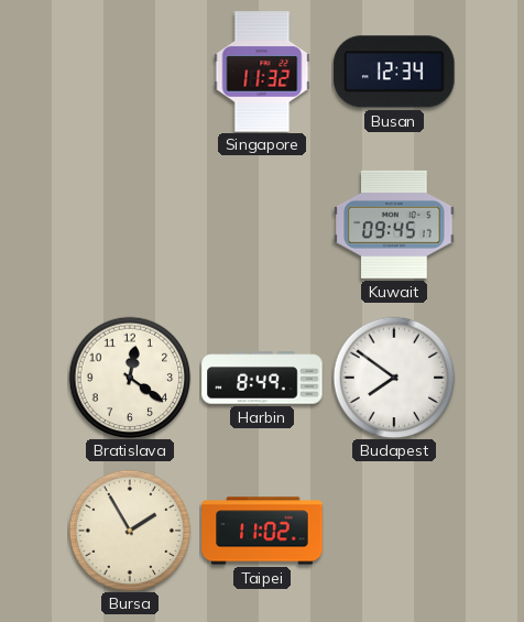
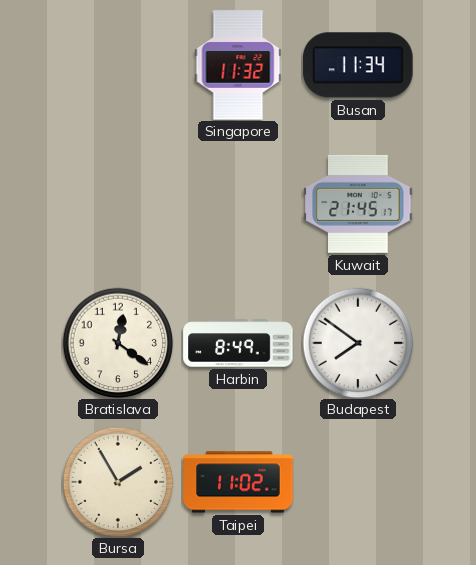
Busan: 12:34 -> 11:34 (358, 65)
Kuwait: 09:45 -> 21:45 (358, 204)
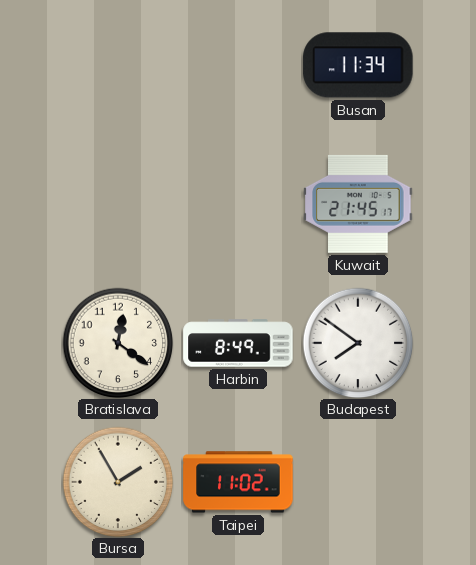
Singapore: 11:32 -> none (238, 65)
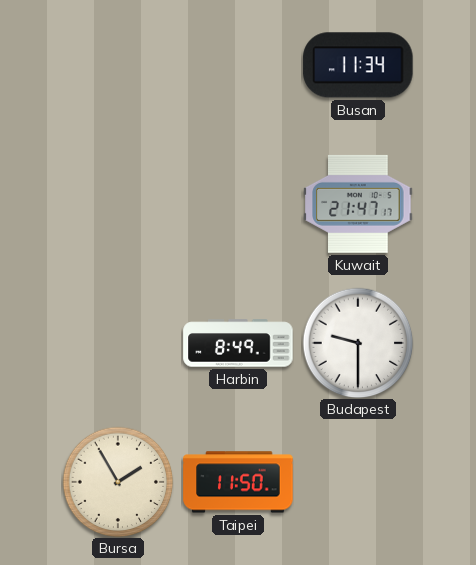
Kuwait: 21:45 -> 21:47 (358, 204)
Bratislava: 12:21 -> none (118, 343)
Budapest: 7:51 -> 9:30 (358, 343)
Taipei: 11:02 -> 11:50 (238, 482)
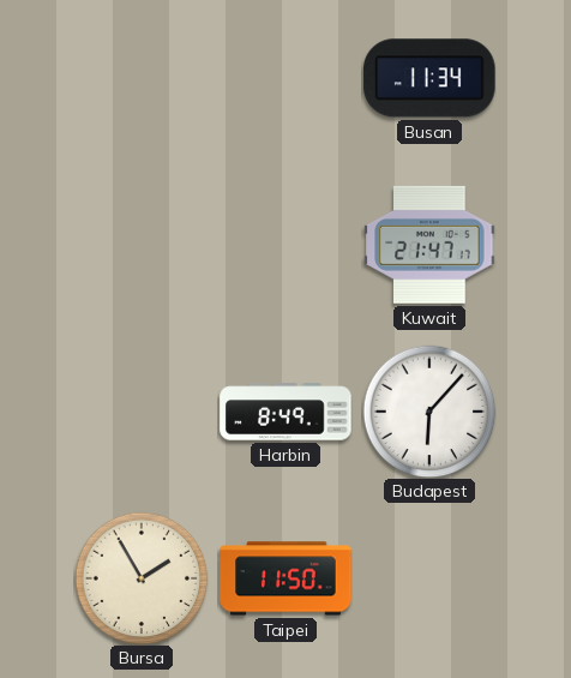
Budapest: 9:30 -> 6:07 (429, 412)
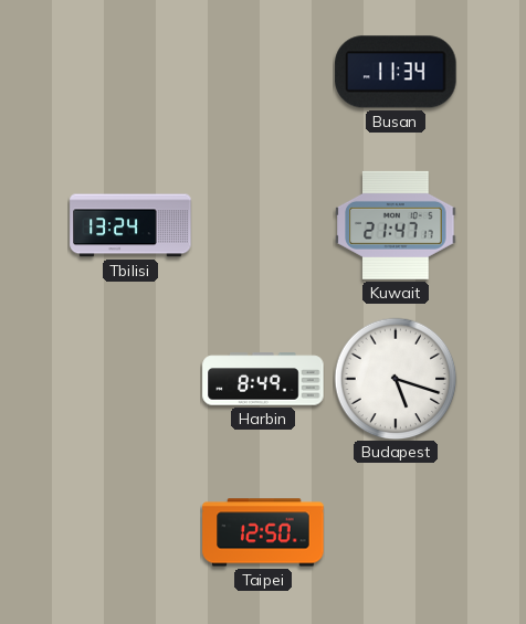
Tbilisi: none -> 13:24 (130, 225)
Budapest: 6:07 -> 5:18 (396, 379)
Bursa: 1:55 -> none (142, 578)
Taipei: 11:50 -> 12:50 (263, 532)
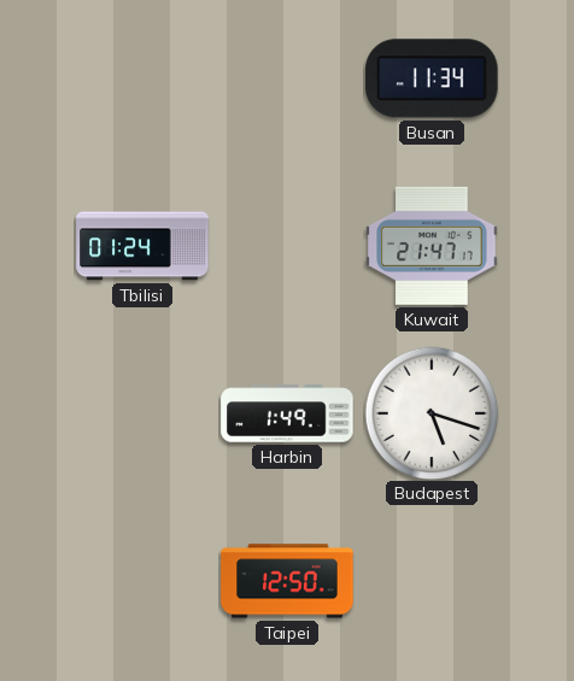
Tbilisi: 13:24 -> 01:24 (142, 246)
Harbin: 8:49 -> 1:49 (287, 413)
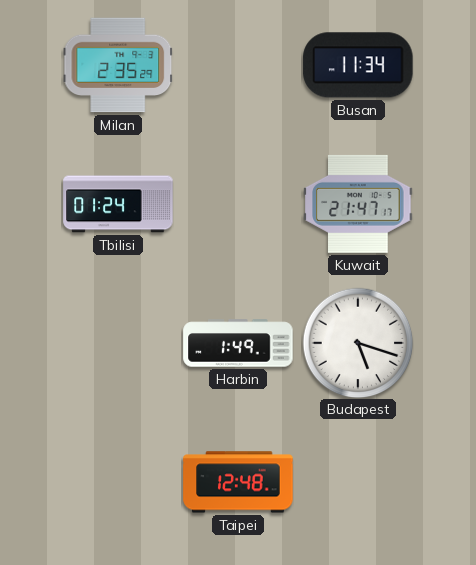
Milan: none -> 2:35 (118, 65)
Taipei: 12:50 -> 12:48 (238, 482)
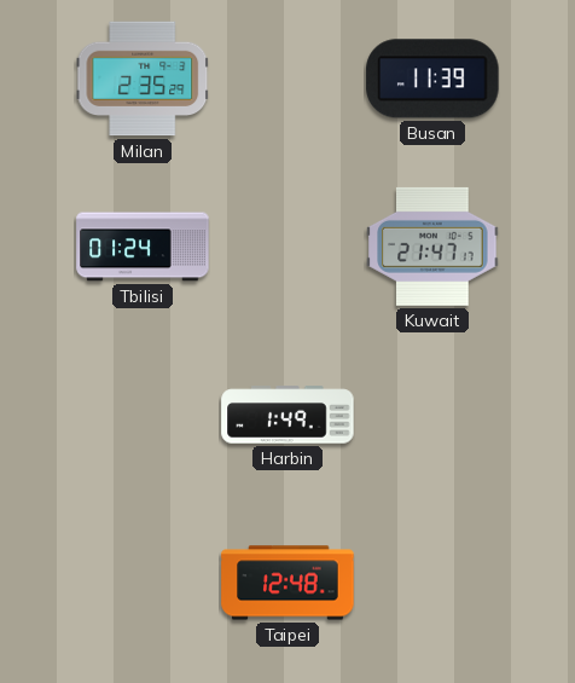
Busan: 11:34 -> 11:39 (432, 79)
Budapest: 5:18 -> none (358, 343)
